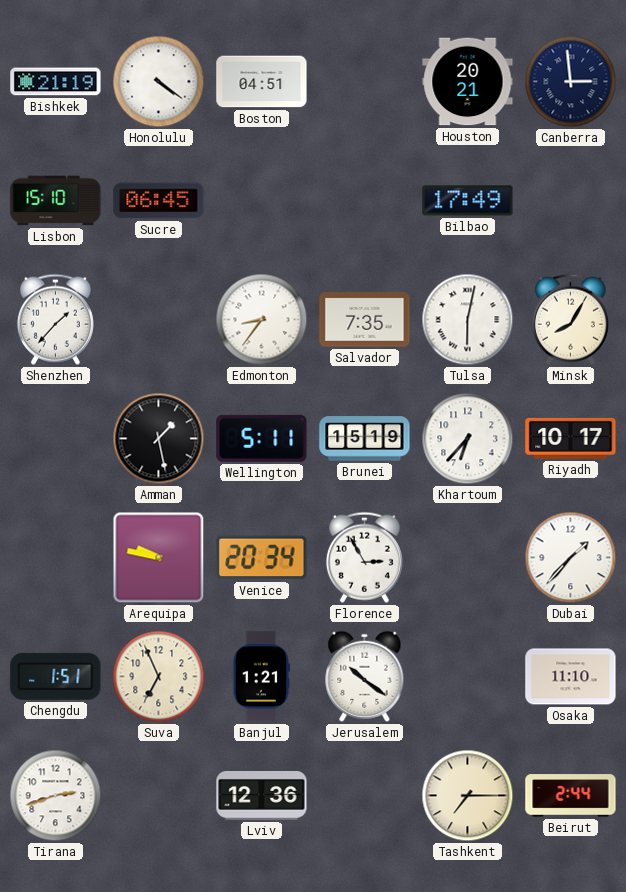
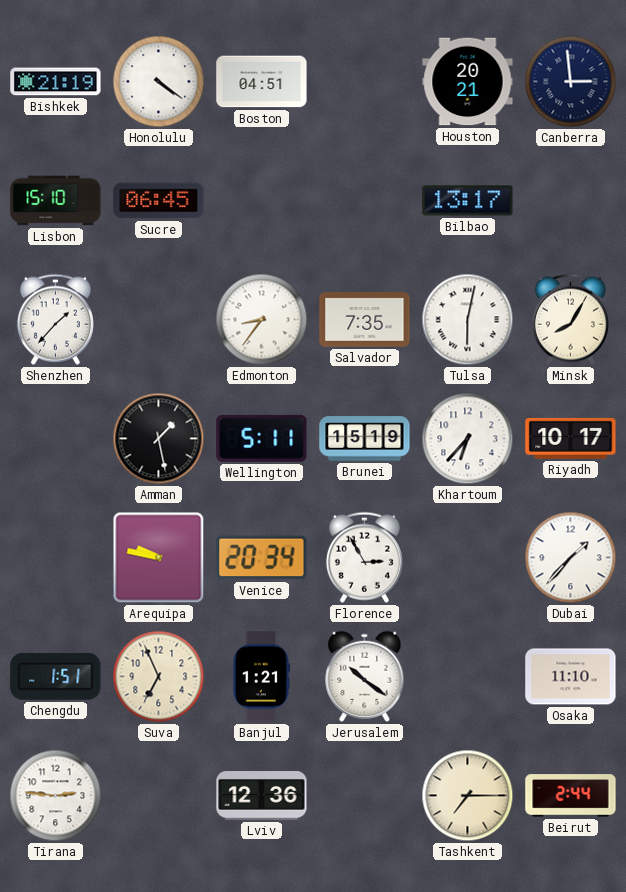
Bilbao: 17:49 -> 13:17 (468, 201)
Tirana: 2:42 -> 2:46 (56, 796)
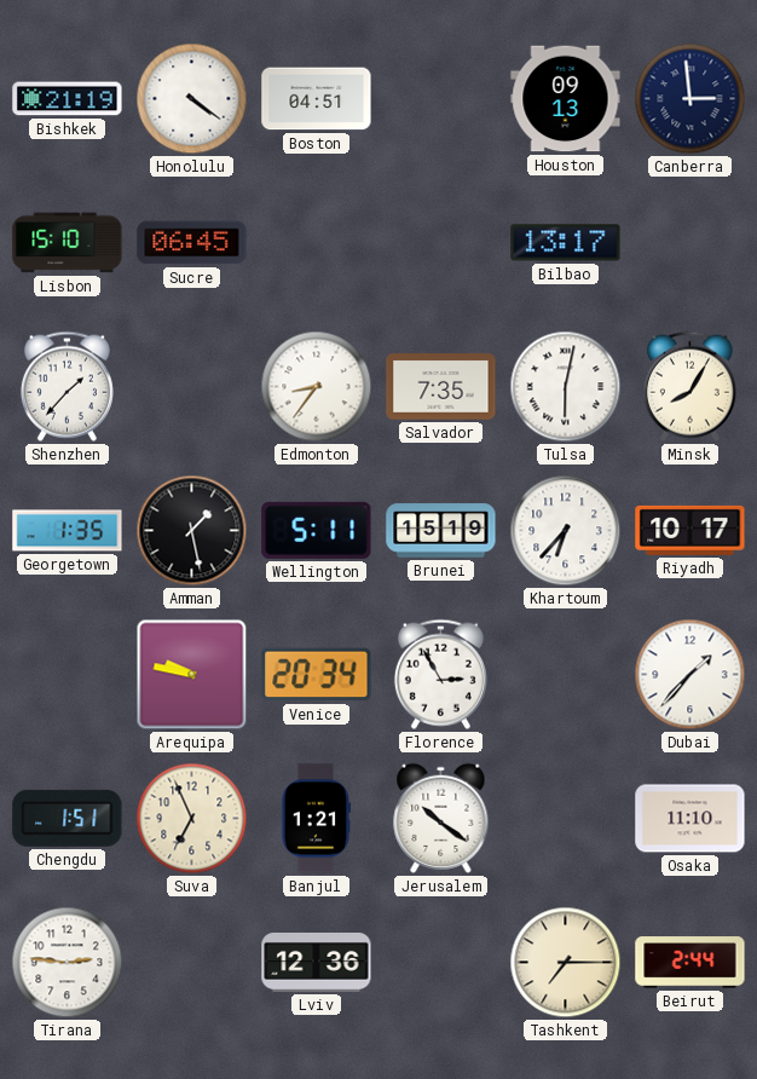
Houston: 20:21 -> 09:13 (566, 99)
Georgetown: none -> 1:35 (68, 531)
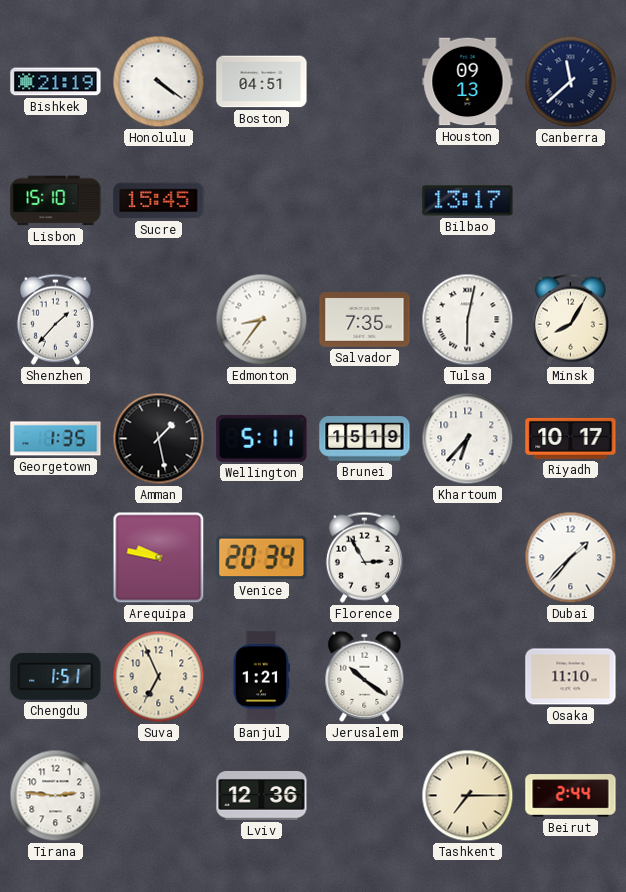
Canberra: 2:59 -> 11:38 (571, 82)
Sucre: 06:45 -> 15:45 (159, 201)
